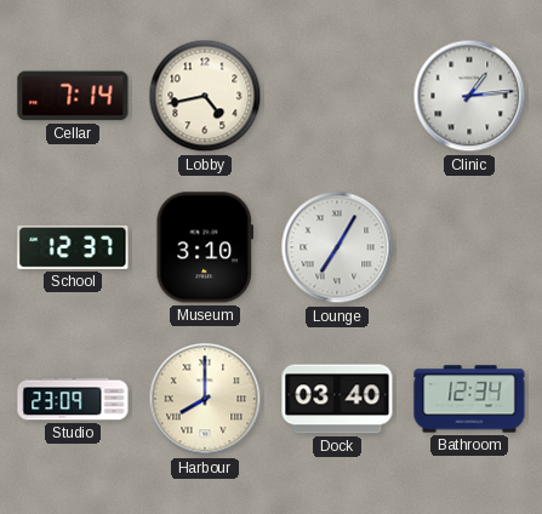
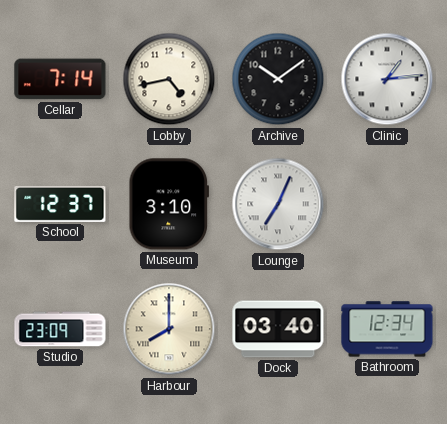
Archive: none -> 10:09 (278, 79)
Lounge: 7:05 -> 7:04 (278, 204)
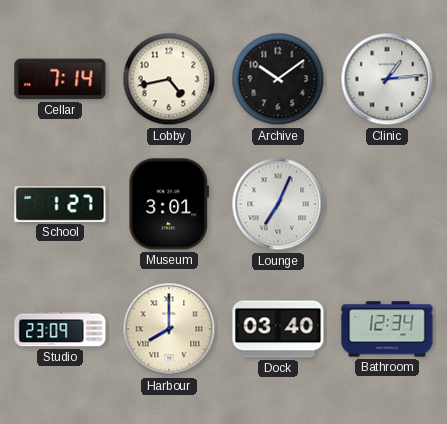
School: 12:37 -> 1:27 (60, 204)
Museum: 3:10 -> 3:01 (168, 204)
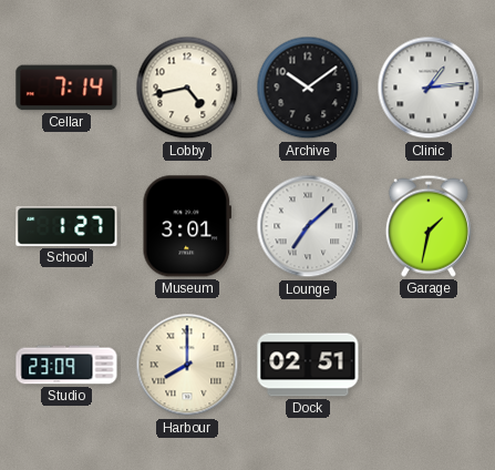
Lounge: 7:04 -> 7:08 (308, 226)
Garage: none -> 1:32 (429, 226)
Dock: 03:40 -> 02:51 (308, 365)
Bathroom: 12:34 -> none (387, 329)
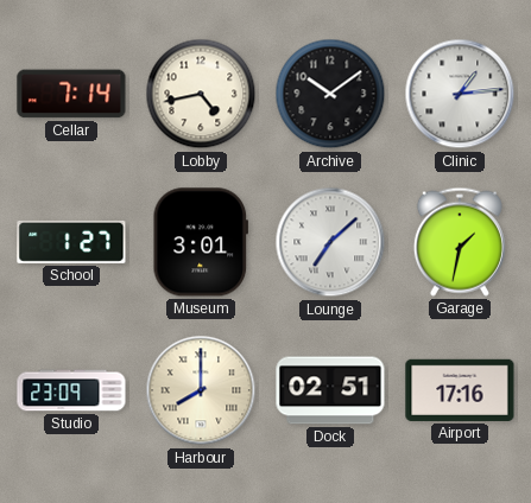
Airport: none -> 17:16 (460, 390)
